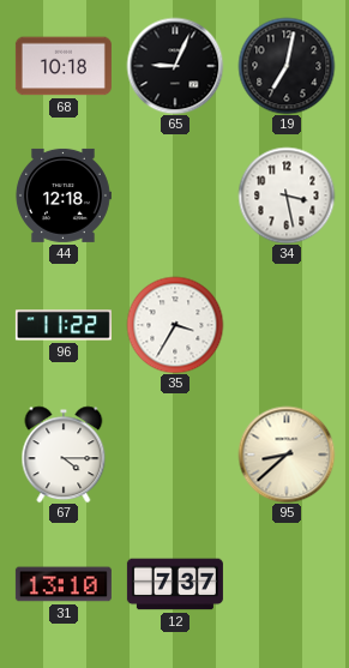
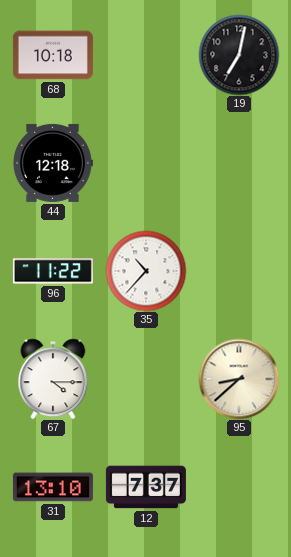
65: 9:04 -> none (175, 66)
34: 3:28 -> none (287, 195)
35: 3:35 -> 10:37 (146, 271)
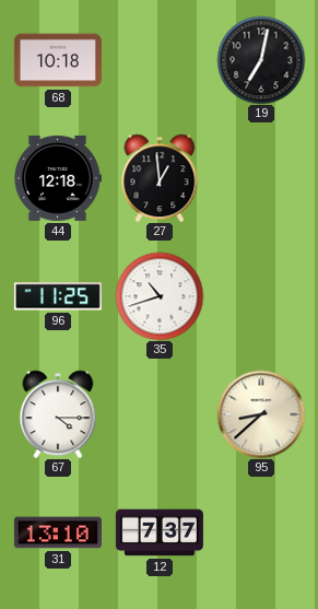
27: none -> 12:59 (160, 178)
96: 11:22 -> 11:25 (58, 296)
35: 10:37 -> 10:42 (160, 296)
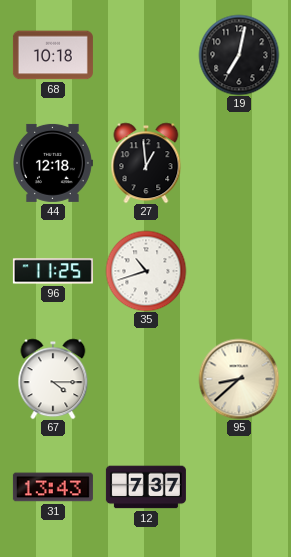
31: 13:10 -> 13:43 (53, 487)
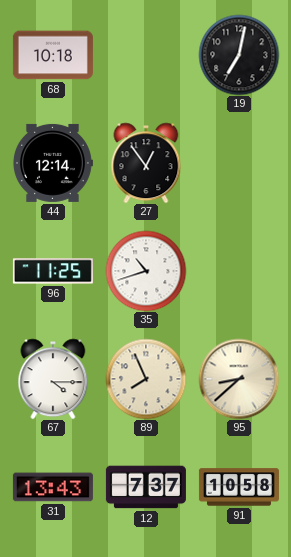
44: 12:18 -> 12:14 (53, 163)
27: 12:59 -> 12:54 (146, 163)
89: none -> 7:56 (146, 379)
91: none -> 10:58 (239, 487)
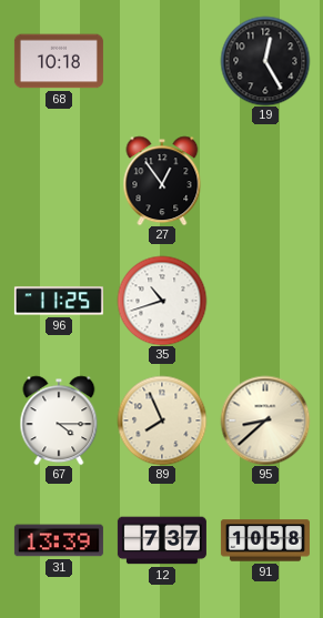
19: 7:02 -> 12:25 (265, 61)
44: 12:14 -> none (53, 163)
31: 13:43 -> 13:39 (59, 540)
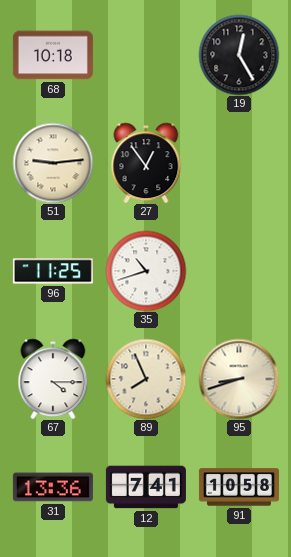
51: none -> 9:14 (53, 163)
95: 8:38 -> 8:42 (239, 379)
31: 13:39 -> 13:36 (53, 487)
12: 7:37 -> 7:41 (146, 487)
